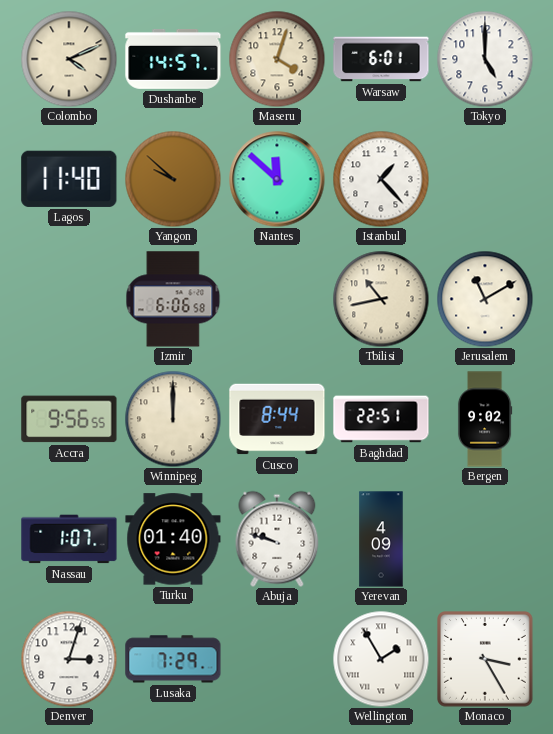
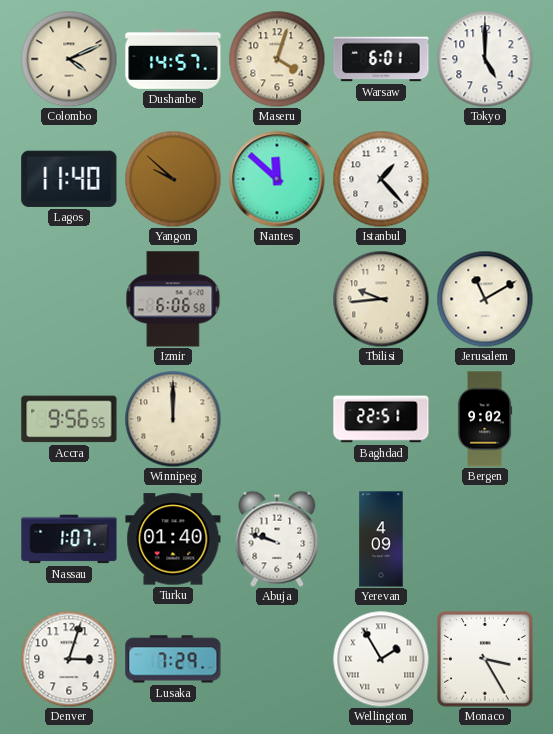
Tbilisi: 10:43 -> 9:44 (381, 299)
Cusco: 8:44 -> none (277, 419)
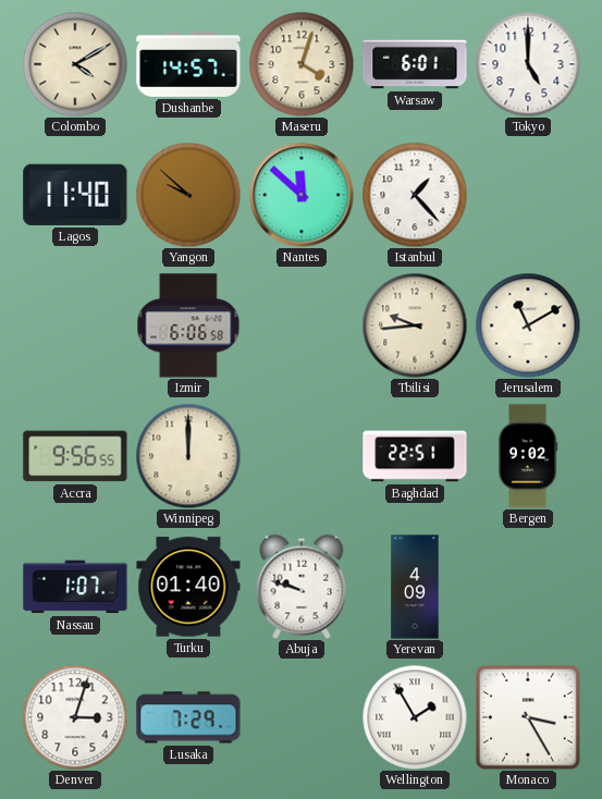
Colombo: 4:11 -> 4:10 (75, 64)
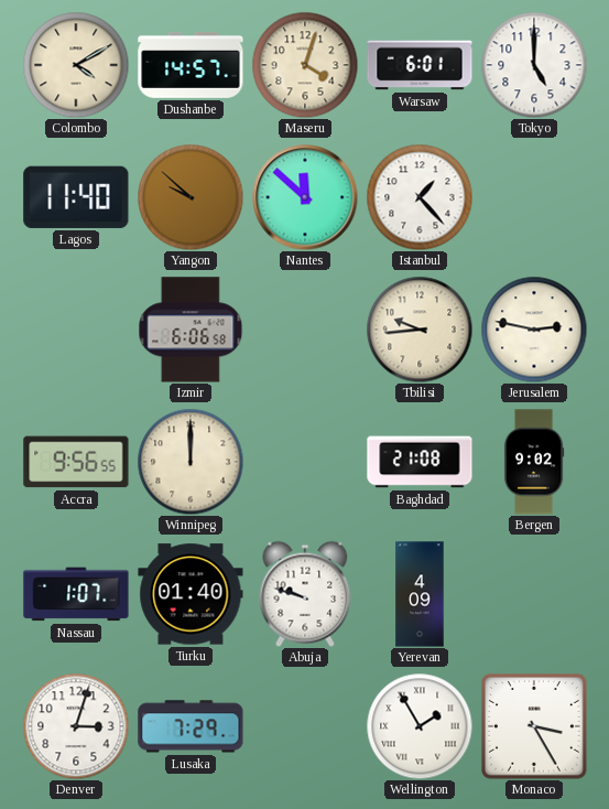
Jerusalem: 11:10 -> 2:47 (534, 330)
Baghdad: 22:51 -> 21:08 (420, 462)
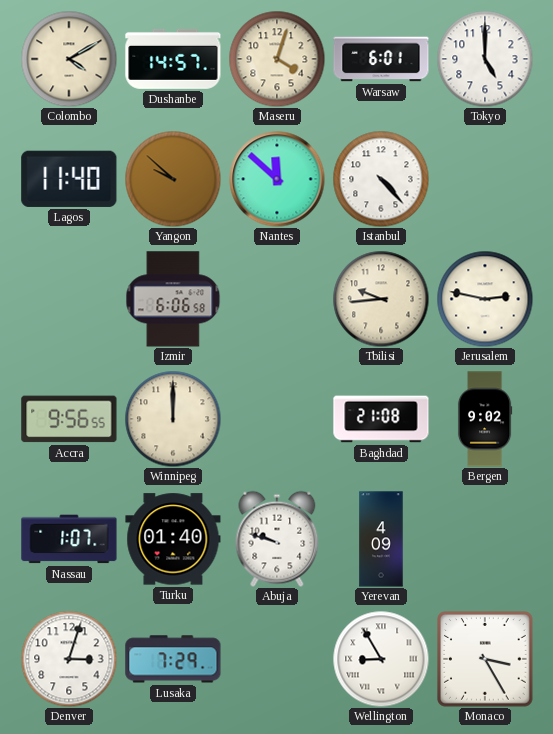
Istanbul: 1:23 -> 4:23 (381, 179)
Wellington: 1:55 -> 8:55 (381, 659)
